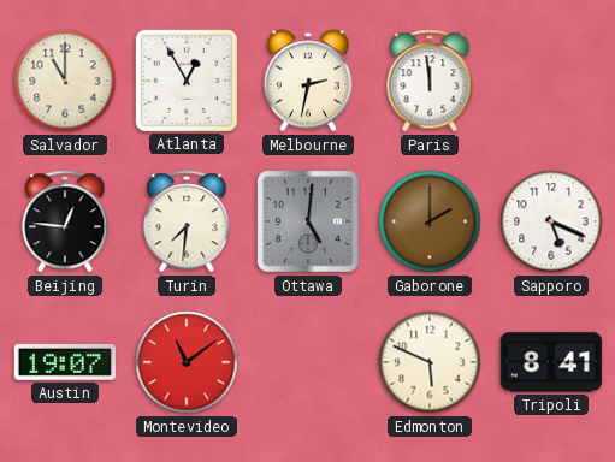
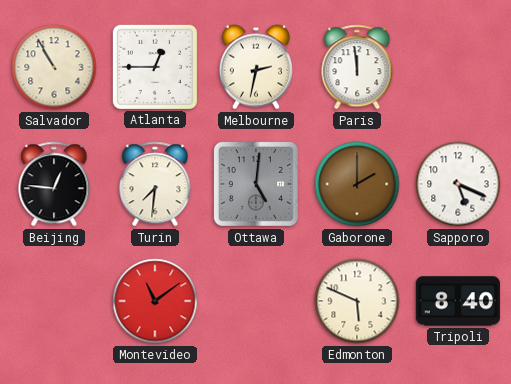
Salvador: 11:00 -> 10:55 (54, 67)
Atlanta: 12:55 -> 12:45 (155, 67)
Austin: 19:07 -> none (65, 362)
Tripoli: 8:41 -> 8:40 (458, 301)
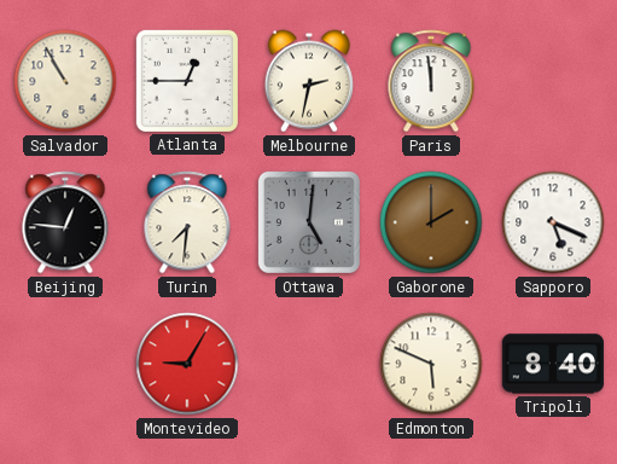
Montevideo: 11:09 -> 9:05 (187, 364)
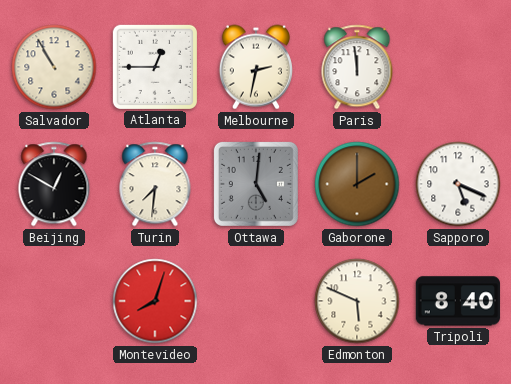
Beijing: 12:46 -> 12:50 (54, 184)
Montevideo: 9:05 -> 8:03 (155, 301)
